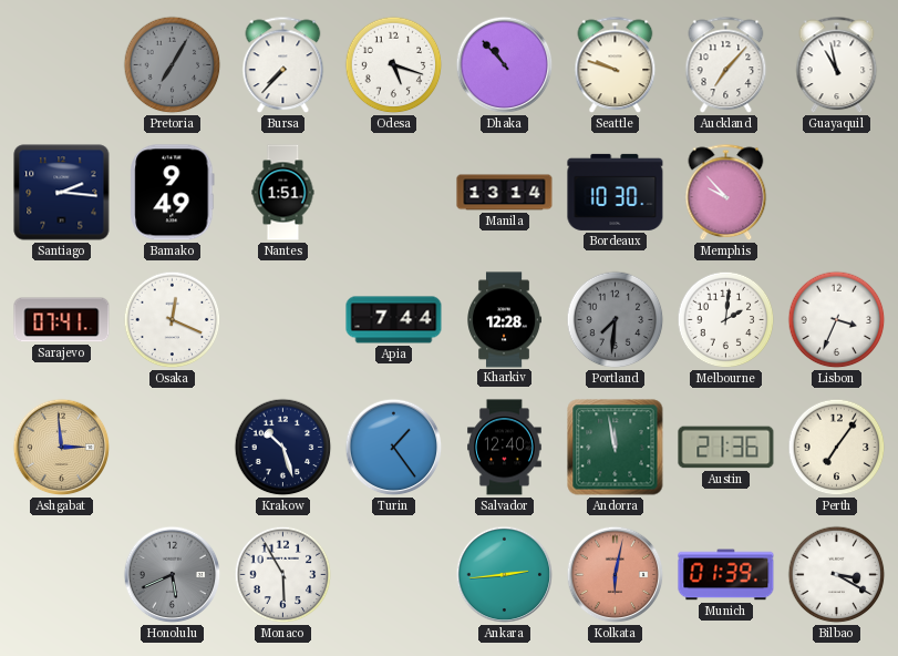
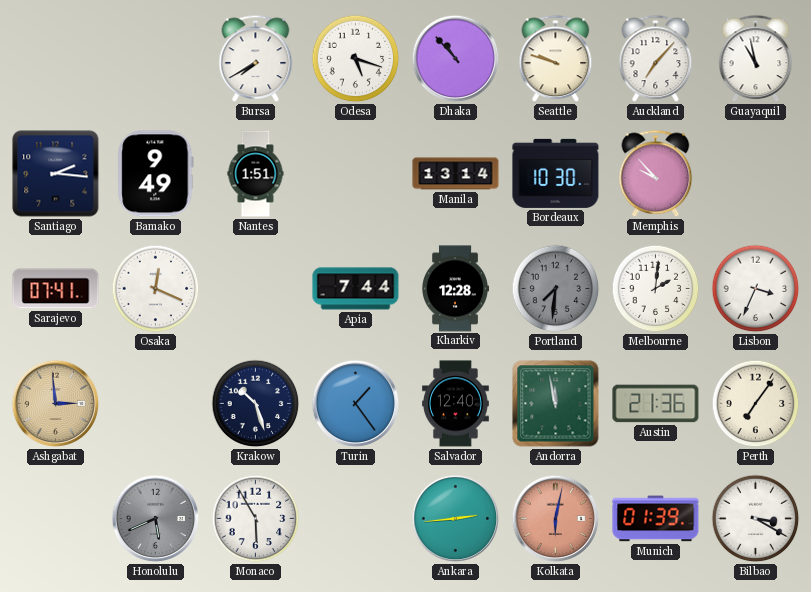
Pretoria: 7:05 -> none (173, 65)
Bursa: 7:37 -> 7:40 (256, 59)
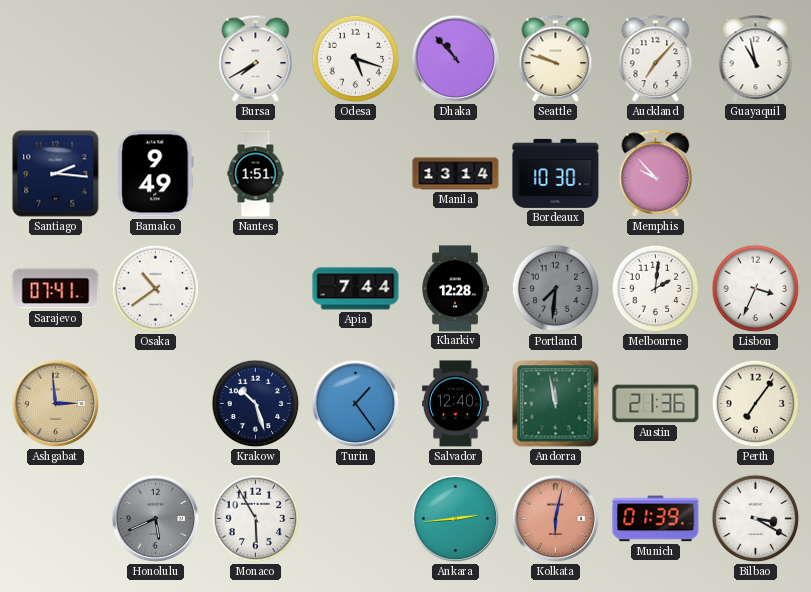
Osaka: 12:19 -> 10:39 (156, 289)
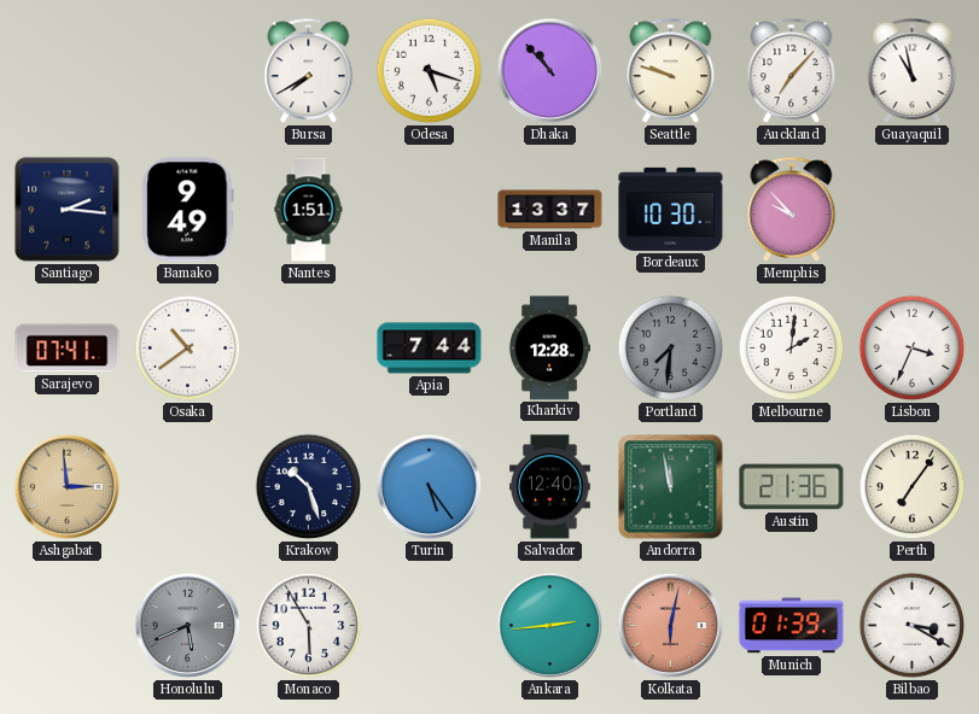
Manila: 13:14 -> 13:37 (550, 210)
Turin: 1:24 -> 5:24 (430, 487)
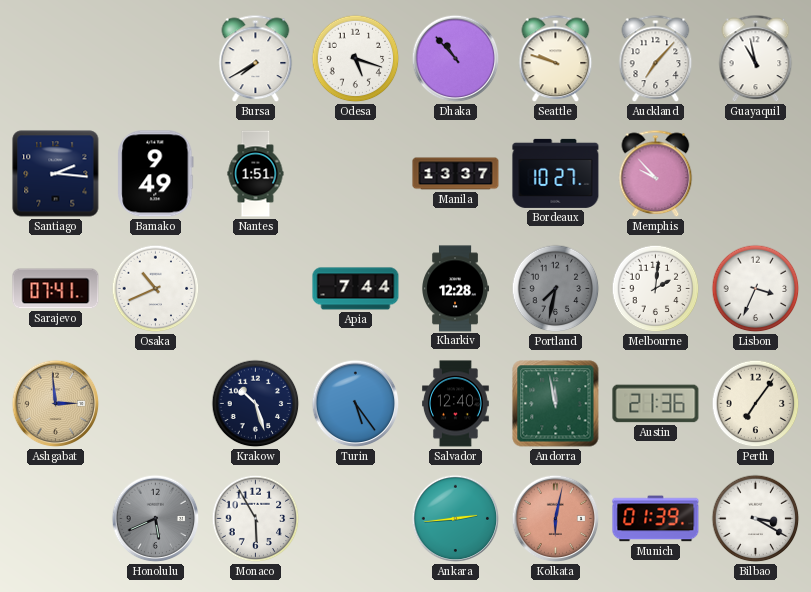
Bordeaux: 10:30 -> 10:27 (556, 173)
Osaka: 10:39 -> 10:41 (156, 289)
Portland: 7:31 -> 7:32 (556, 289)
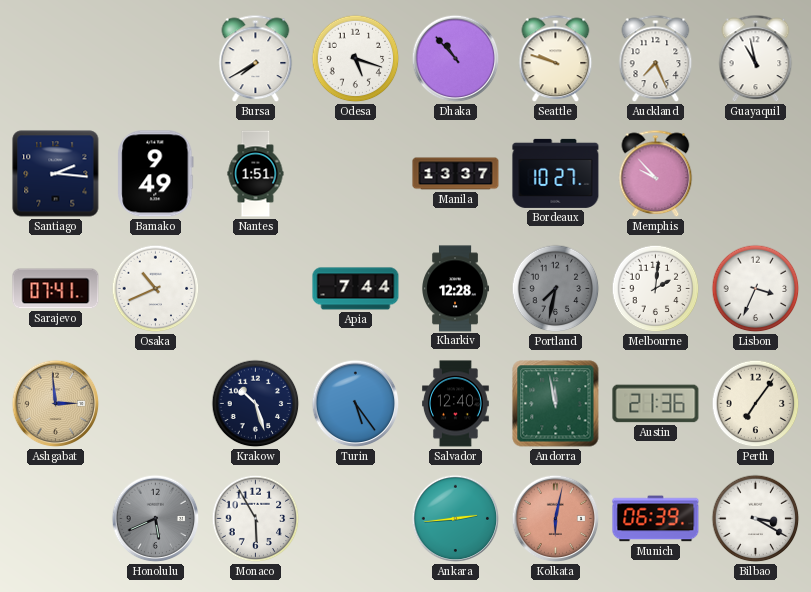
Auckland: 7:07 -> 7:26 (656, 59)
Munich: 01:39 -> 06:39 (656, 519)
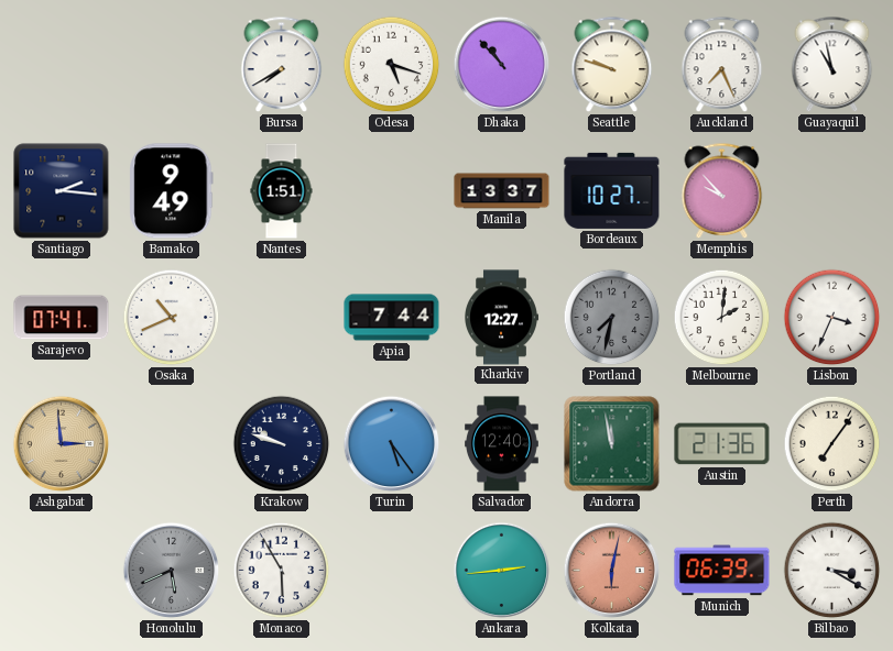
Kharkiv: 12:28 -> 12:27 (501, 318)
Krakow: 10:27 -> 9:48 (282, 444)
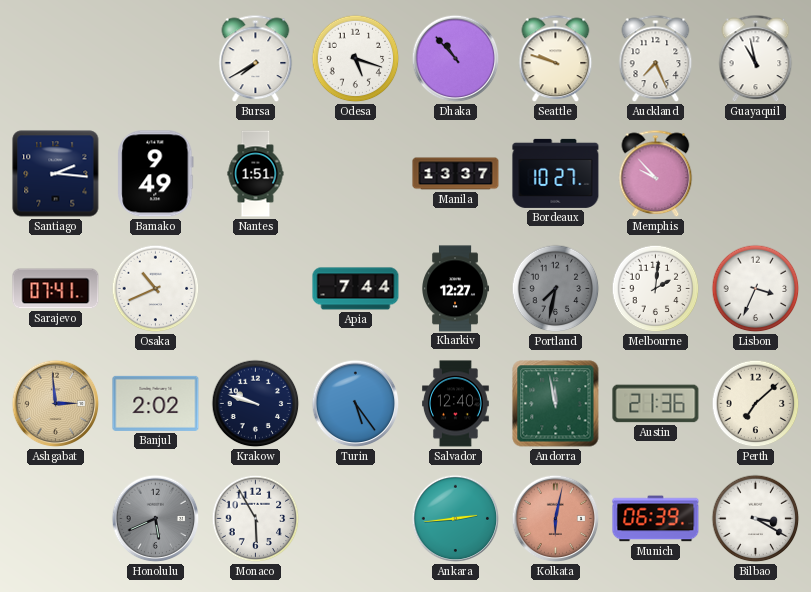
Banjul: none -> 2:02 (156, 403)
Perth: 7:06 -> 7:08 (756, 404)
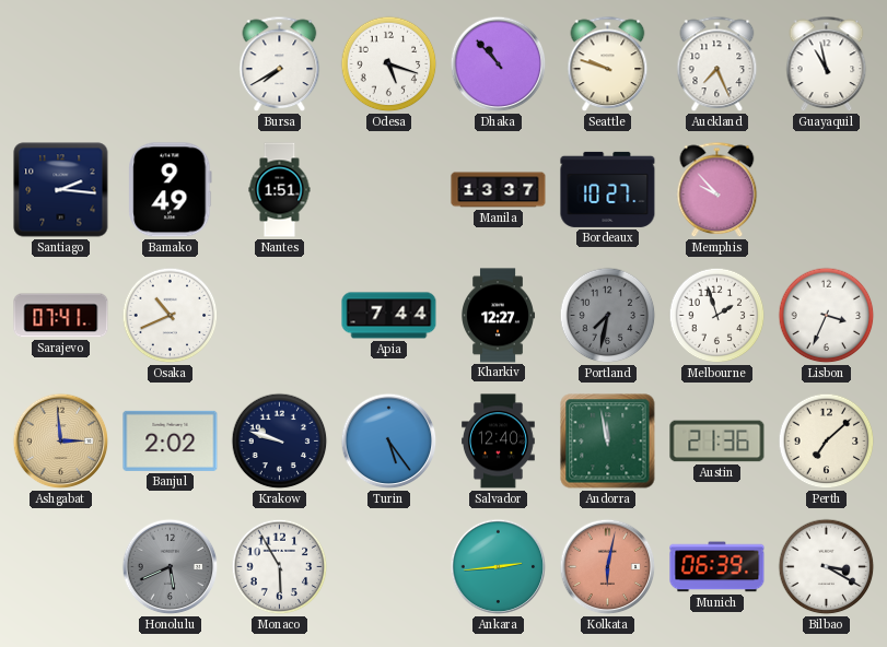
Melbourne: 2:01 -> 1:57 (717, 316)
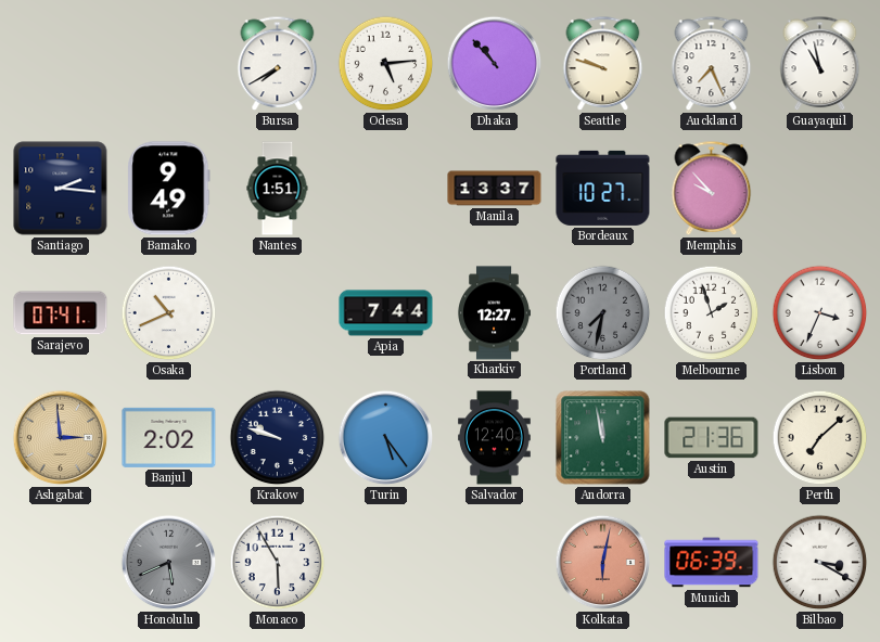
Odesa: 5:18 -> 5:14 (386, 64)
Ankara: 2:44 -> none (499, 567)
